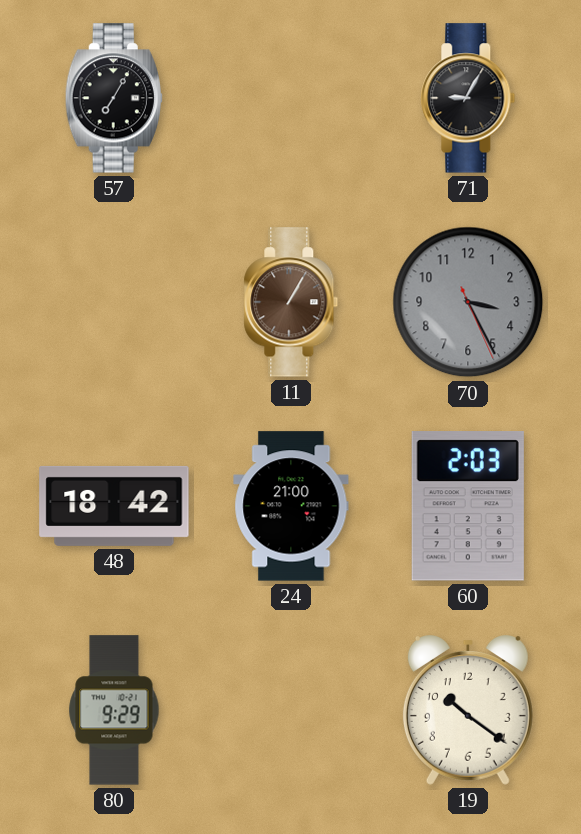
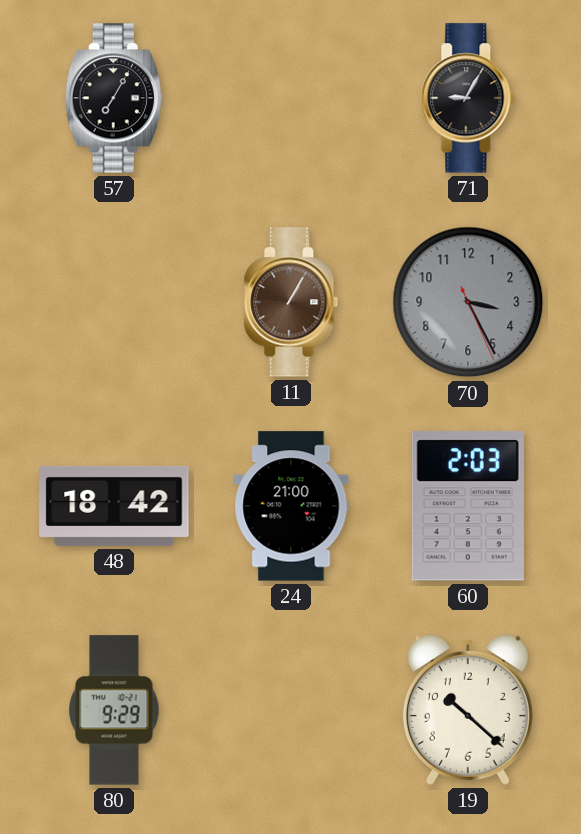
19: 10:21 -> 10:22 (468, 711)
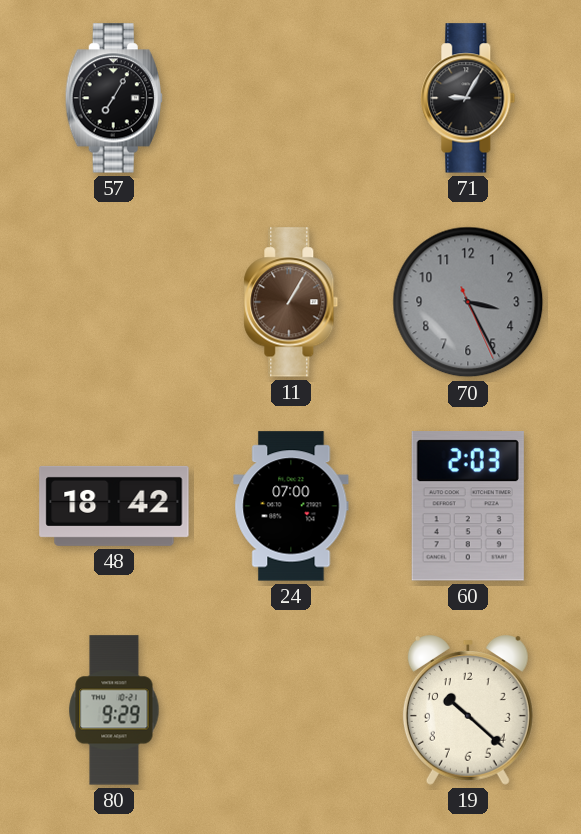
24: 21:00 -> 07:00 (291, 506)
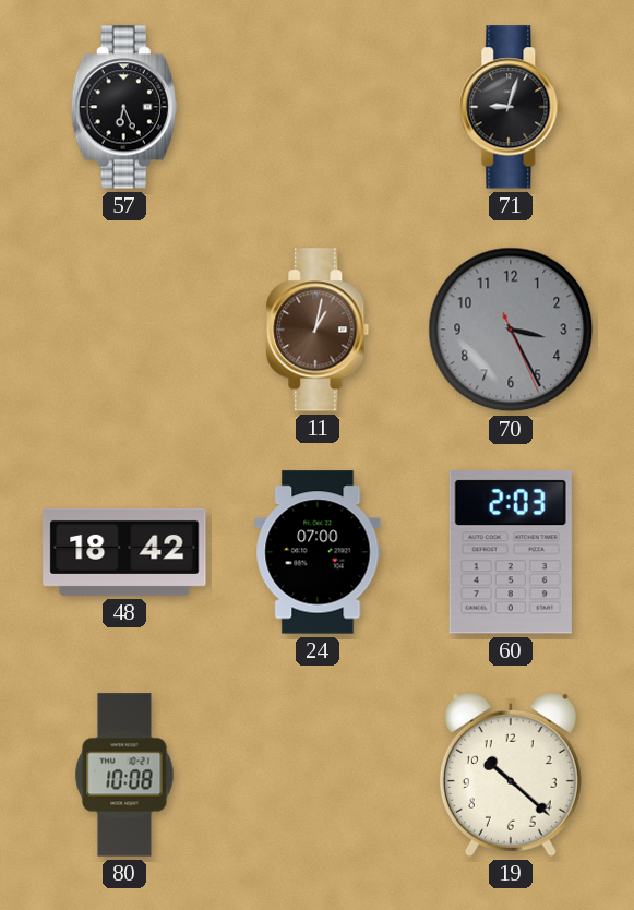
57: 7:05 -> 6:26 (124, 107)
71: 9:05 -> 9:03 (511, 107)
11: 1:05 -> 1:02 (318, 330)
80: 9:29 -> 10:08 (124, 775)
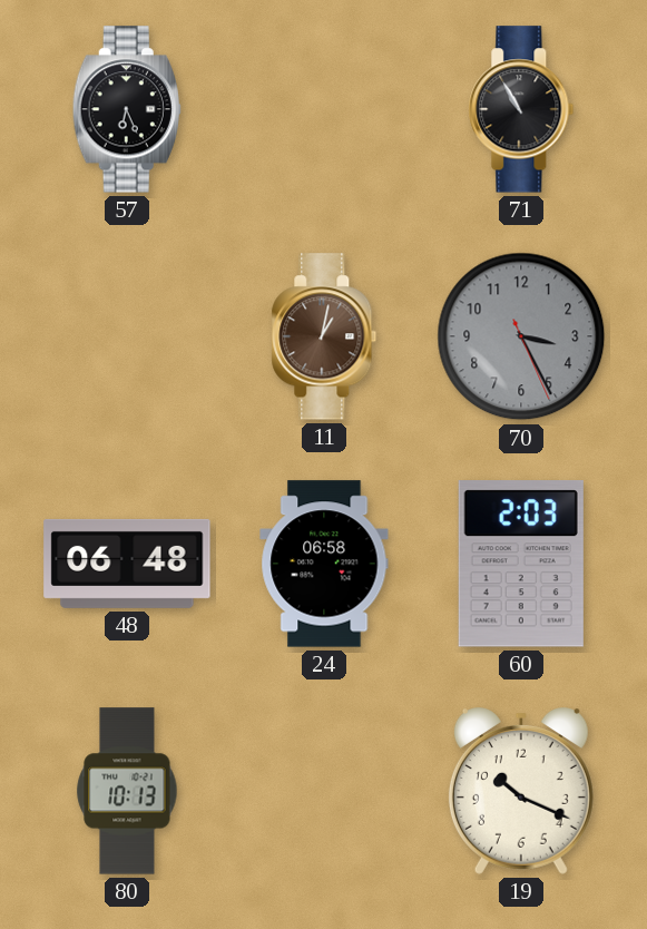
71: 9:03 -> 10:55 (521, 109)
48: 18:42 -> 06:48 (127, 564)
24: 07:00 -> 06:58 (324, 564)
80: 10:08 -> 10:13 (127, 791)
19: 10:22 -> 10:19 (521, 792)
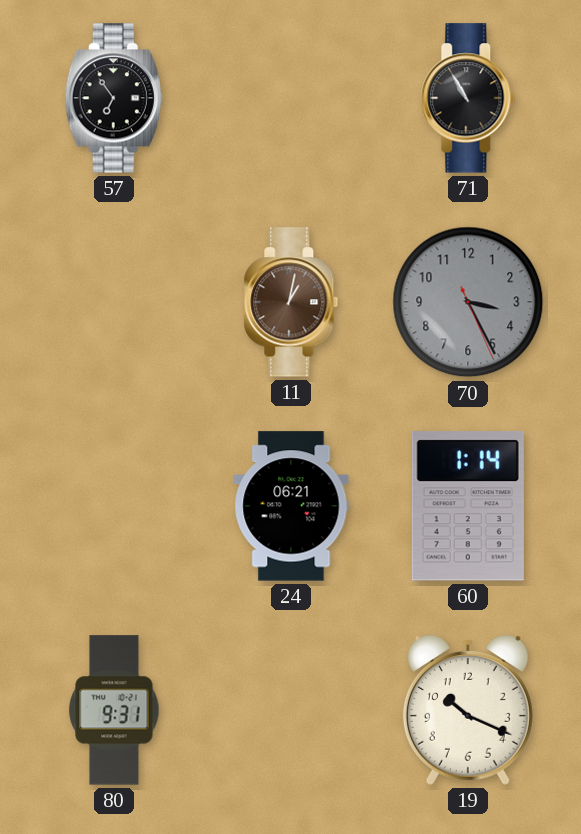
57: 6:26 -> 6:54 (114, 98)
48: 06:48 -> none (127, 564)
24: 06:58 -> 06:21 (291, 506)
60: 2:03 -> 1:14 (468, 506)
80: 10:13 -> 9:31 (114, 710)
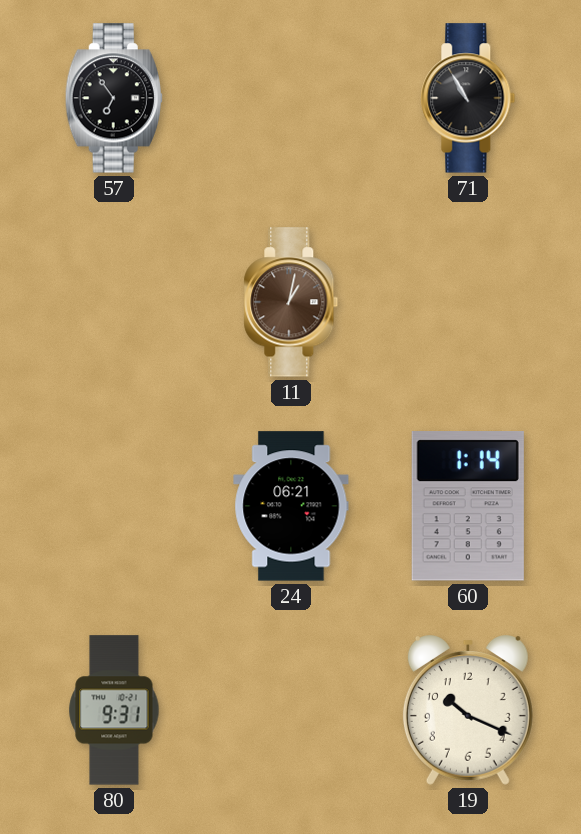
70: 3:25 -> none (468, 302)
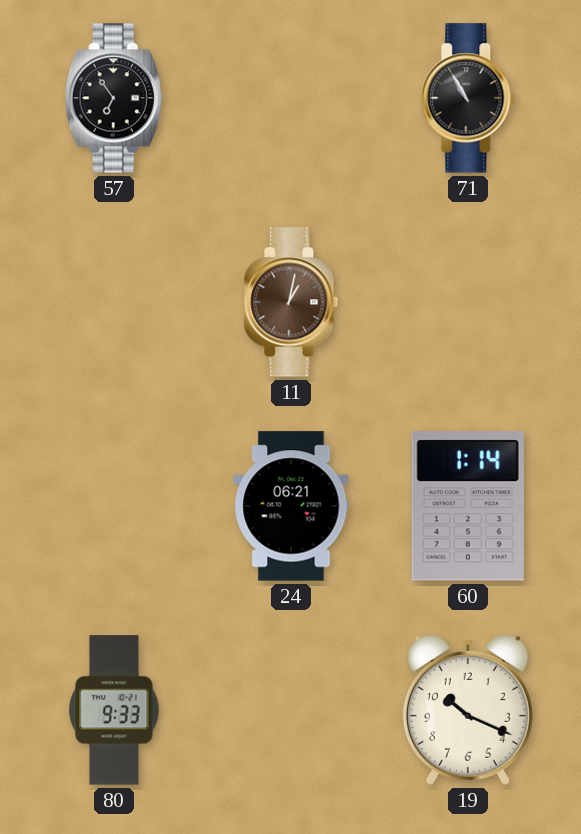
80: 9:31 -> 9:33 (114, 710)
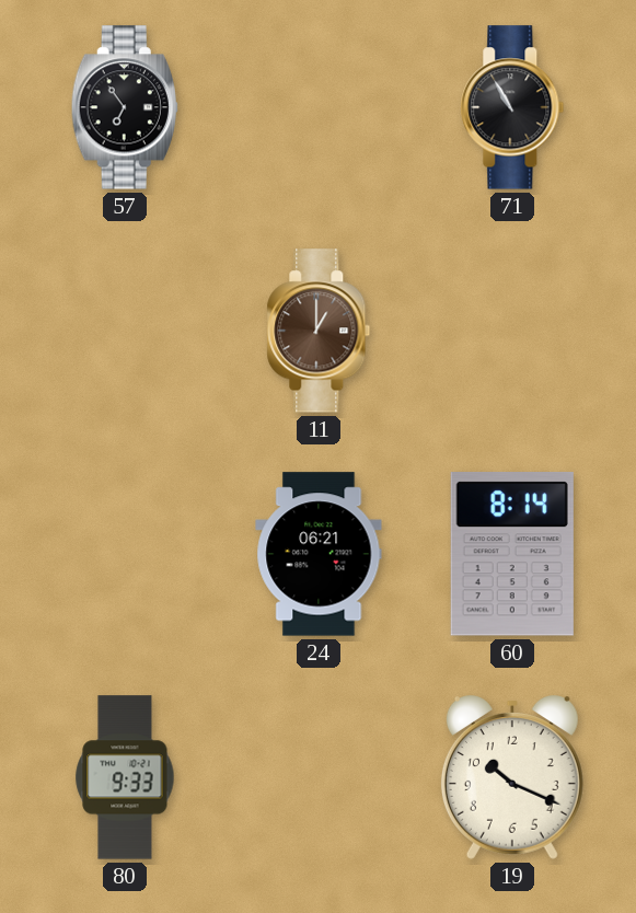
11: 1:02 -> 1:00 (319, 331)
60: 1:14 -> 8:14 (512, 554)
